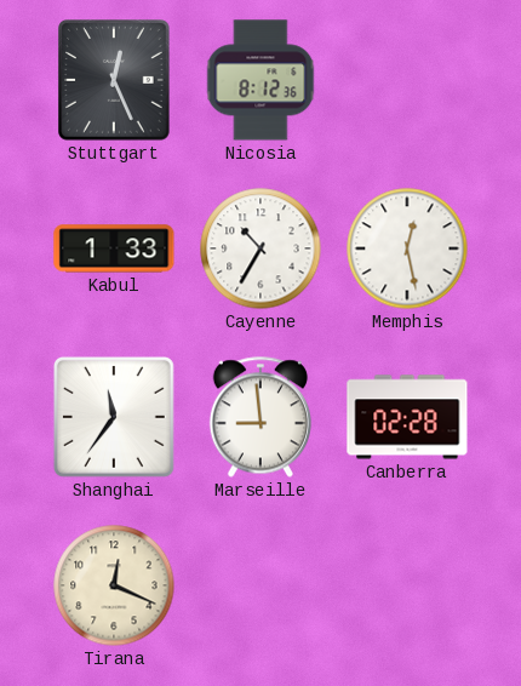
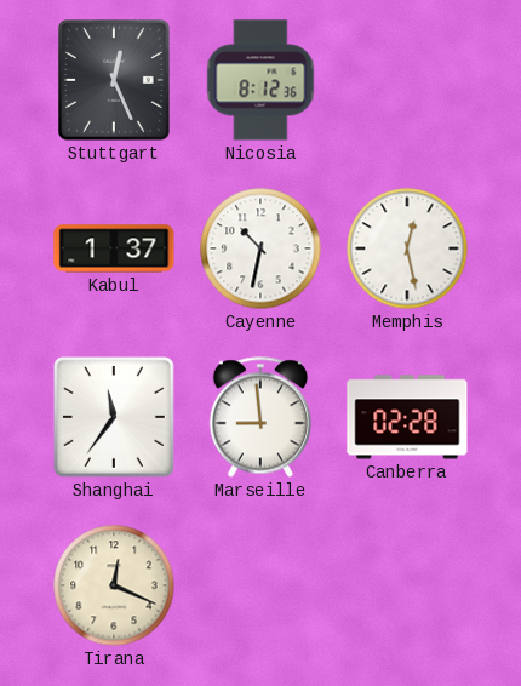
Kabul: 1:33 -> 1:37 (114, 248)
Cayenne: 10:35 -> 10:32 (260, 248)
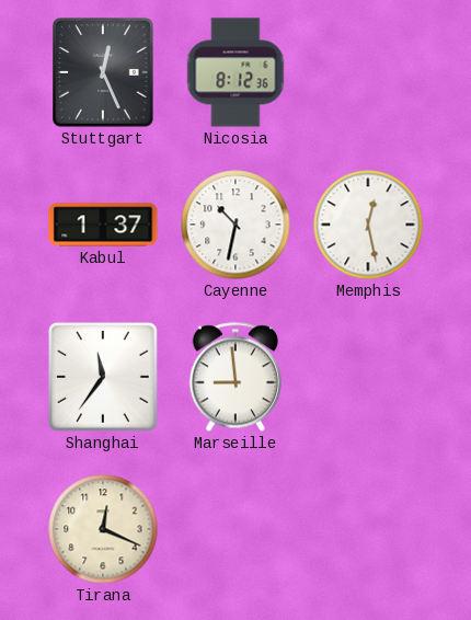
Canberra: 02:28 -> none (407, 417)
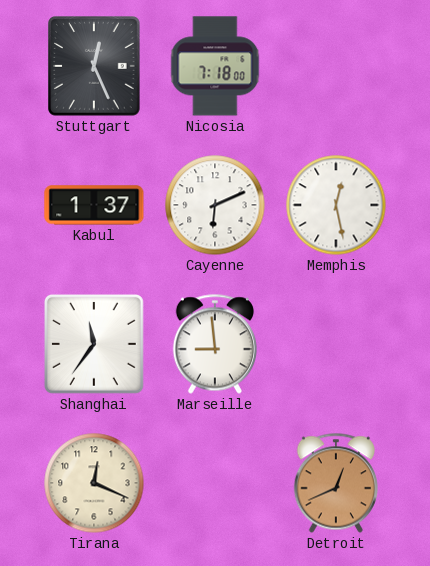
Nicosia: 8:12 -> 7:18 (215, 66)
Cayenne: 10:32 -> 6:11 (215, 205)
Detroit: none -> 12:41 (336, 483)
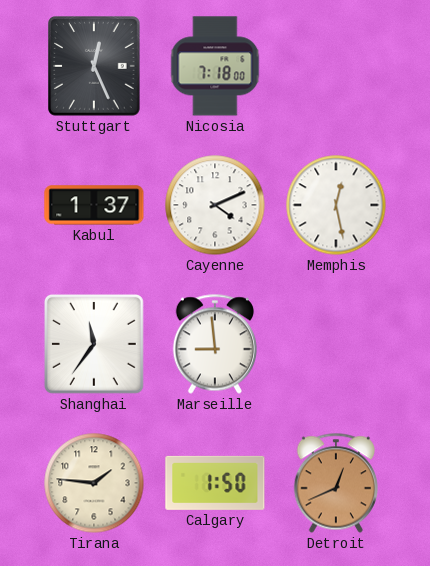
Cayenne: 6:11 -> 4:11 (215, 205)
Tirana: 12:19 -> 1:46 (94, 483)
Calgary: none -> 1:50 (215, 483)
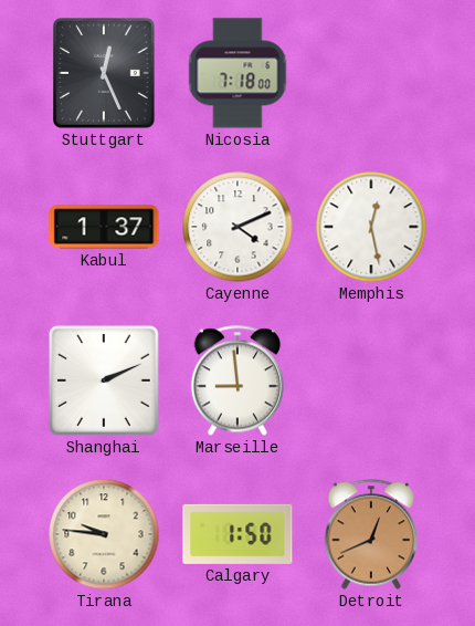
Shanghai: 11:36 -> 2:11 (104, 380)
Tirana: 1:46 -> 9:46 (104, 534)
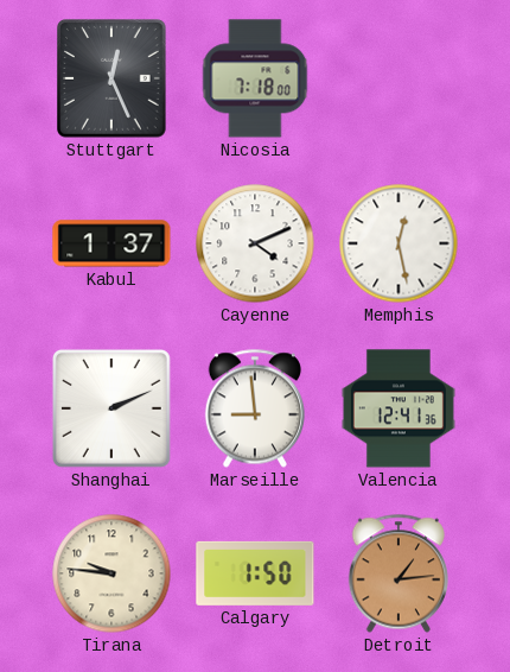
Valencia: none -> 12:41 (399, 408)
Detroit: 12:41 -> 1:14 (399, 573)
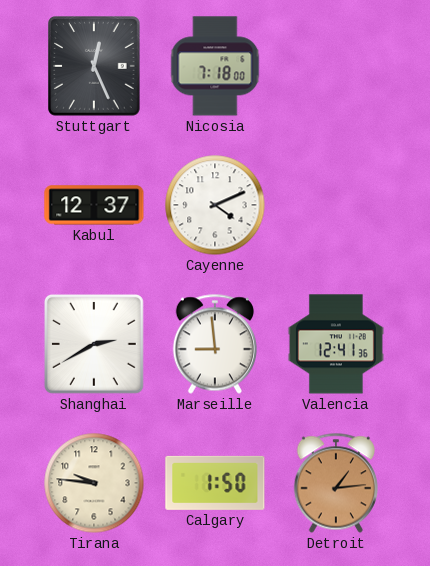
Kabul: 1:37 -> 12:37 (94, 205)
Memphis: 12:28 -> none (399, 243)
Shanghai: 2:11 -> 2:40 (94, 344)
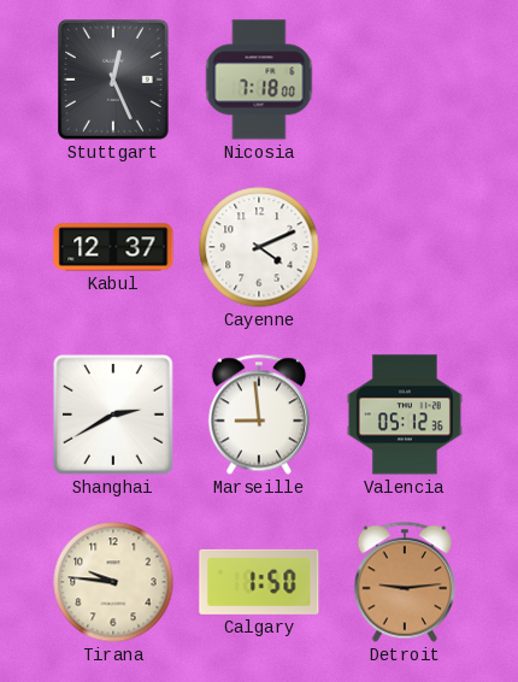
Valencia: 12:41 -> 05:12 (405, 415)
Detroit: 1:14 -> 9:14 (405, 582)
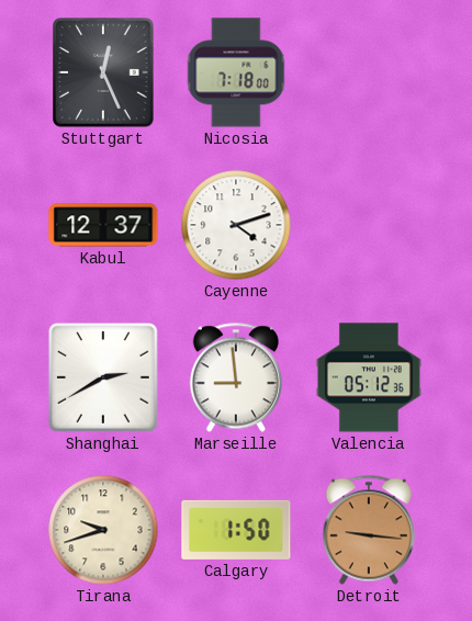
Cayenne: 4:11 -> 4:12 (236, 225)
Tirana: 9:46 -> 9:42 (103, 530)
Detroit: 9:14 -> 9:16 (369, 530)
